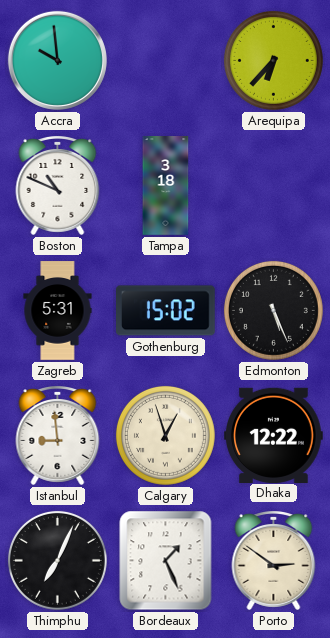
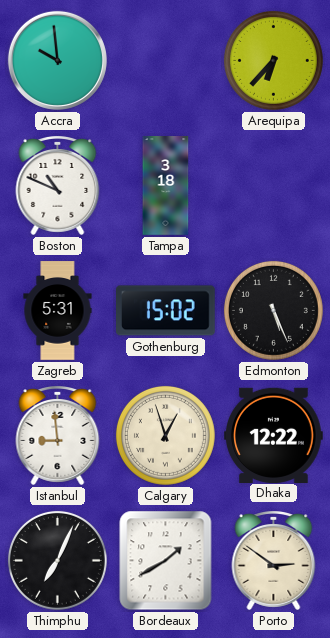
Bordeaux: 1:26 -> 1:40 (166, 561)
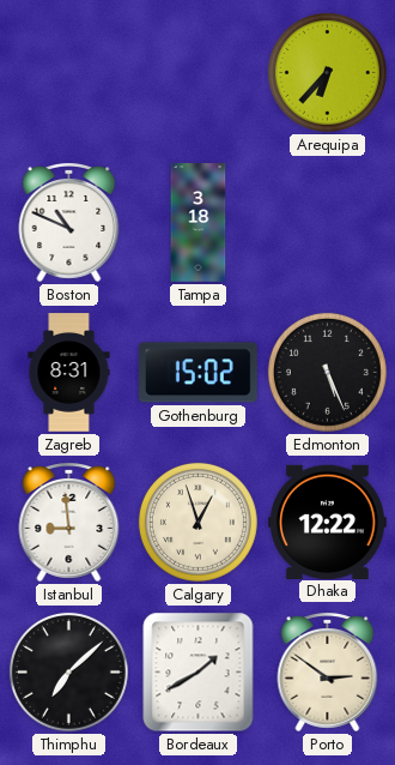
Accra: 9:59 -> none (57, 60)
Zagreb: 5:31 -> 8:31 (69, 373)
Thimphu: 7:04 -> 7:08 (68, 671)
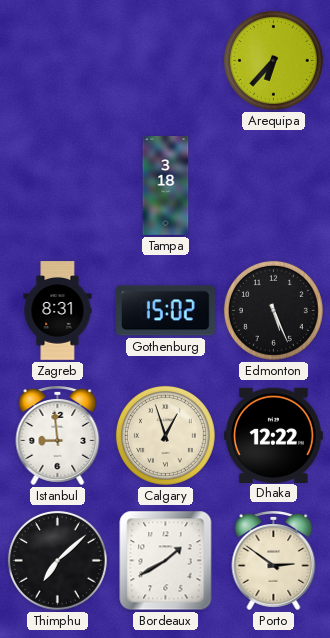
Boston: 10:49 -> none (69, 223)
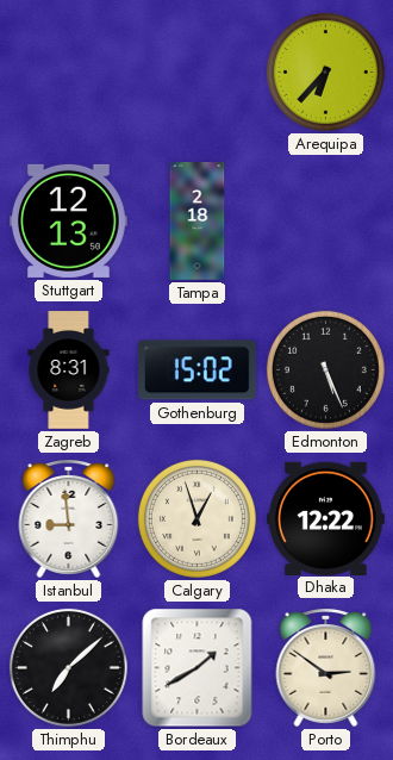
Stuttgart: none -> 12:13 (69, 220)
Tampa: 3:18 -> 2:18 (198, 222)
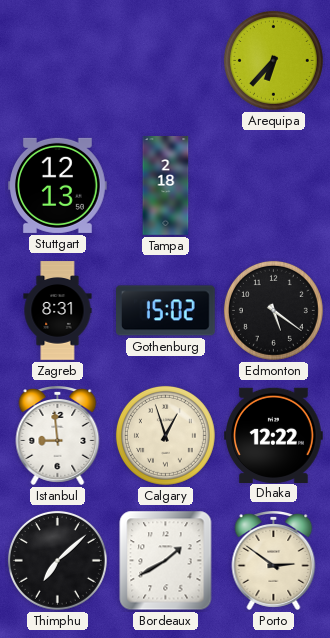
Edmonton: 5:26 -> 5:21 (273, 310)
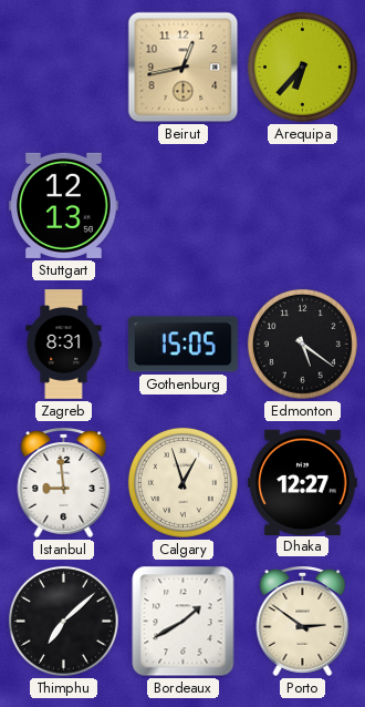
Beirut: none -> 12:43 (184, 68)
Tampa: 2:18 -> none (166, 186)
Gothenburg: 15:02 -> 15:05 (184, 345)
Dhaka: 12:22 -> 12:27 (303, 482)
